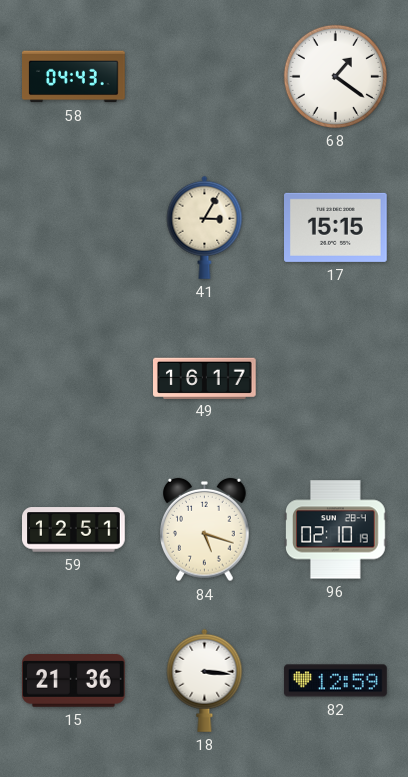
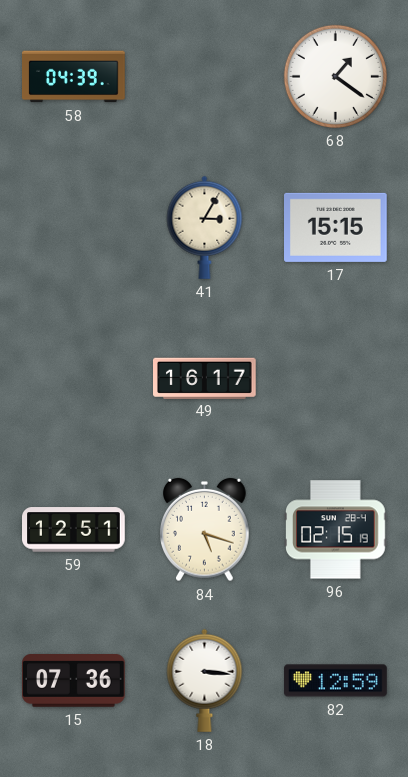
58: 04:43 -> 04:39 (74, 77)
96: 02:10 -> 02:15 (336, 530)
15: 21:36 -> 07:36 (74, 681)
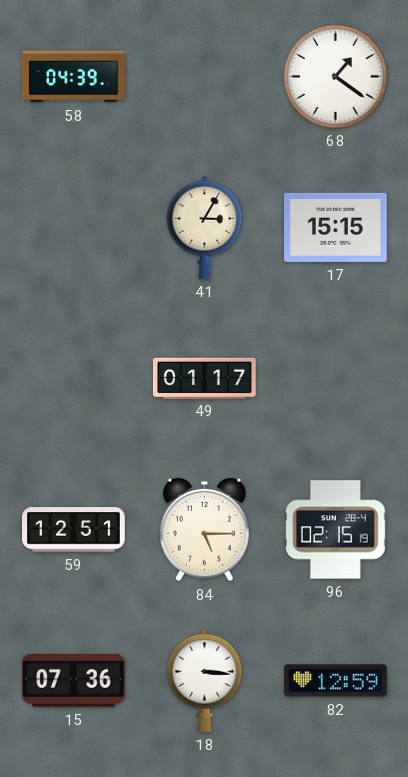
49: 16:17 -> 01:17 (205, 378)
84: 5:18 -> 5:15 (205, 530)
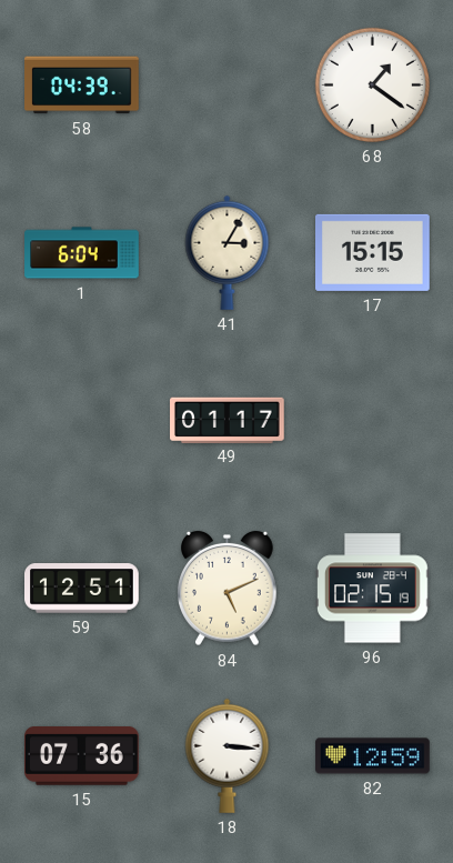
1: none -> 6:04 (82, 253)
84: 5:15 -> 5:11 (228, 589)
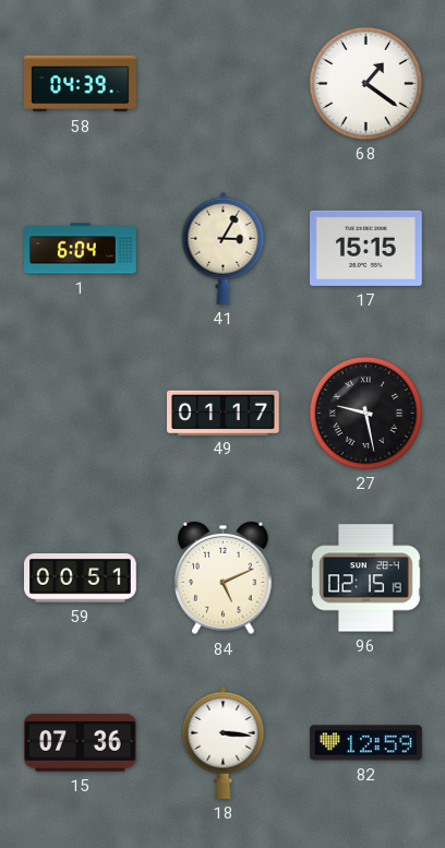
27: none -> 9:28 (365, 413)
59: 12:51 -> 00:51 (81, 578)
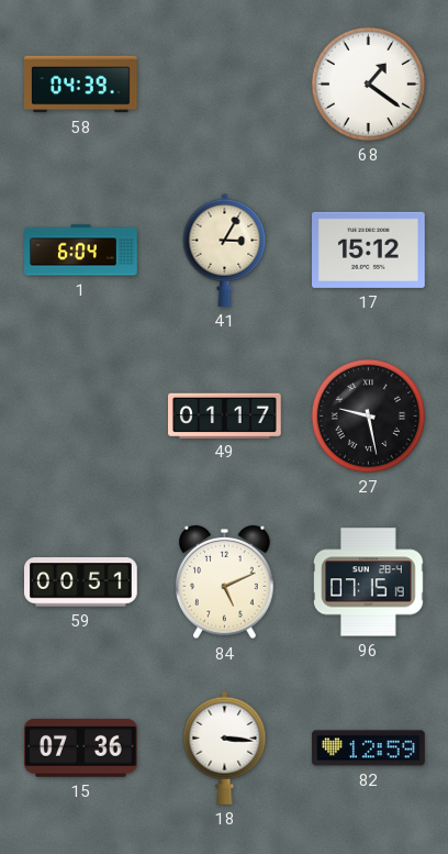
17: 15:15 -> 15:12 (369, 249)
96: 02:15 -> 07:15 (369, 583)
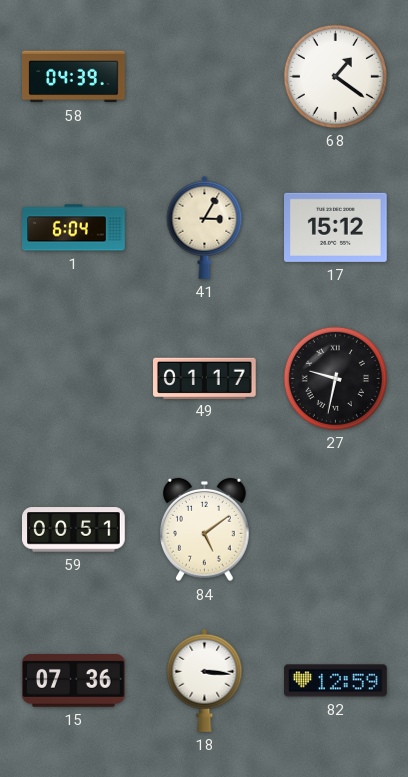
27: 9:28 -> 9:32 (335, 378)
84: 5:11 -> 5:09 (205, 530)
96: 07:15 -> none (369, 583)
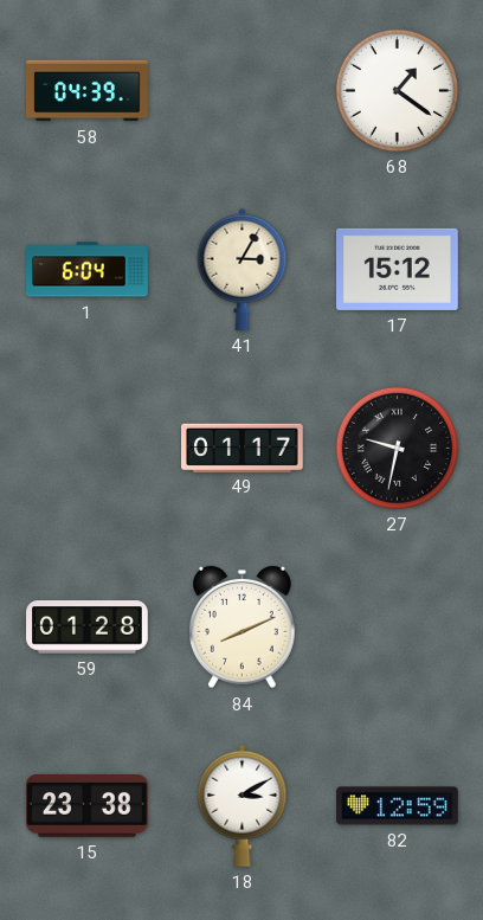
59: 00:51 -> 01:28 (88, 628)
84: 5:09 -> 8:11 (243, 628)
15: 07:36 -> 23:38 (88, 806)
18: 3:16 -> 3:10 (243, 805)
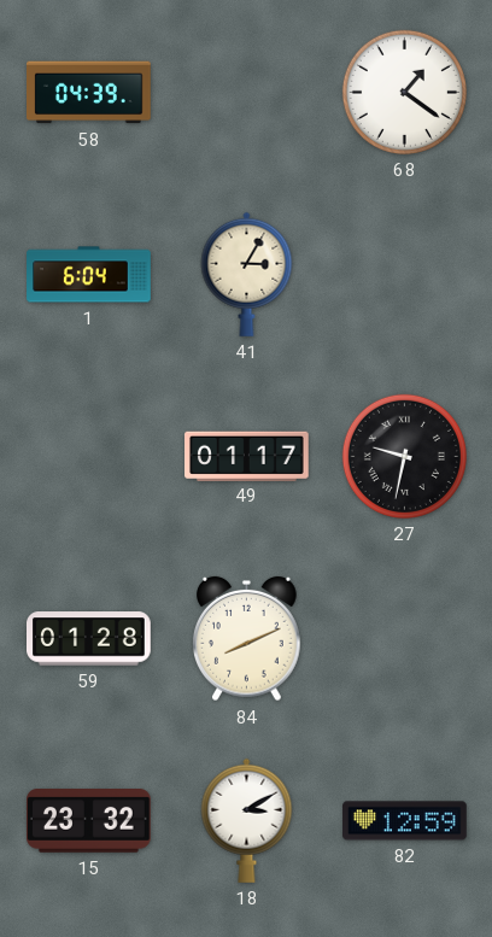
17: 15:12 -> none (398, 269)
15: 23:38 -> 23:32 (89, 821)
